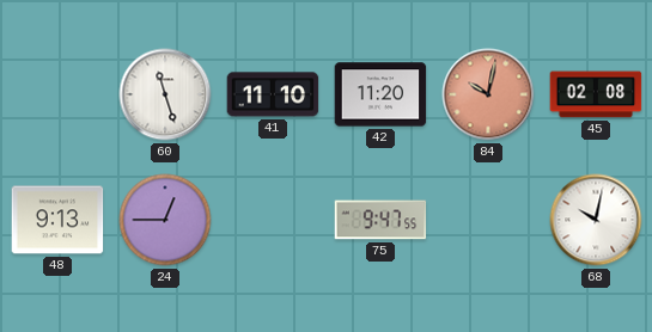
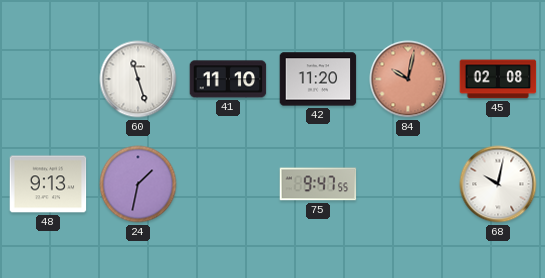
24: 12:45 -> 1:32 (138, 184)
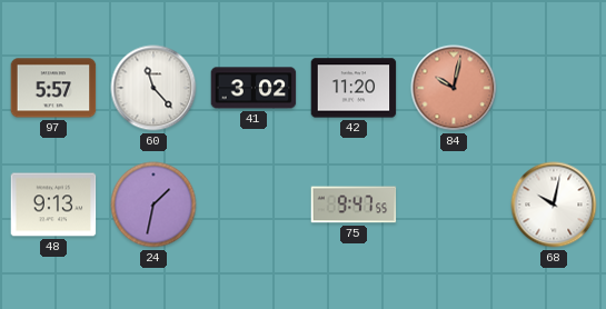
97: none -> 5:57 (53, 88)
60: 11:27 -> 11:23 (153, 88)
41: 11:10 -> 3:02 (254, 88)
45: 02:08 -> none (498, 79)
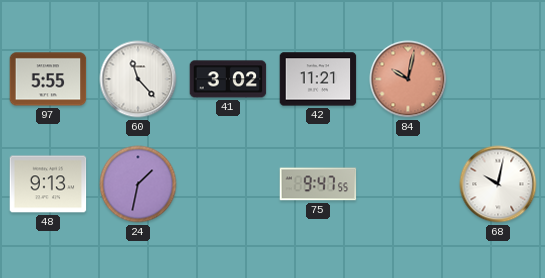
97: 5:57 -> 5:55 (48, 79)
42: 11:20 -> 11:21 (318, 79)
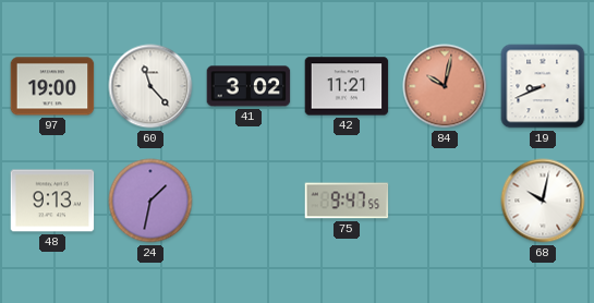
97: 5:55 -> 19:00 (52, 86)
19: none -> 8:41 (543, 86)
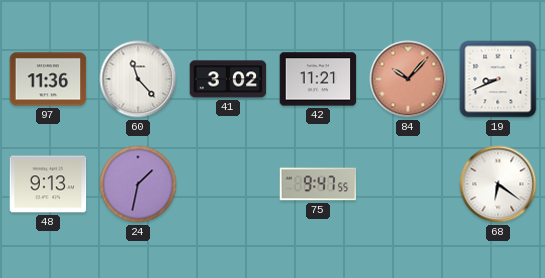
97: 19:00 -> 11:36 (48, 79)
84: 10:02 -> 10:07 (408, 79)
68: 10:02 -> 6:21 (498, 184)
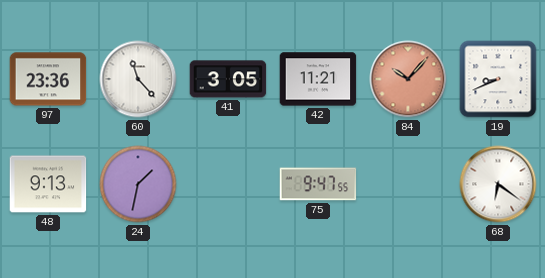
97: 11:36 -> 23:36 (48, 79)
41: 3:02 -> 3:05 (228, 79)
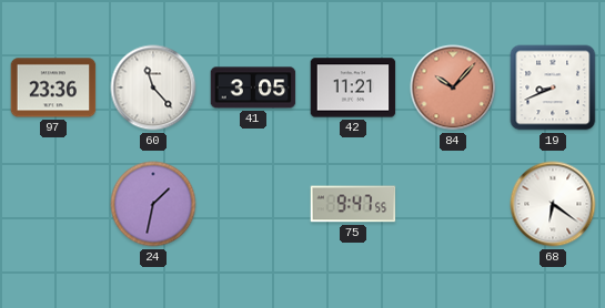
48: 9:13 -> none (48, 184)
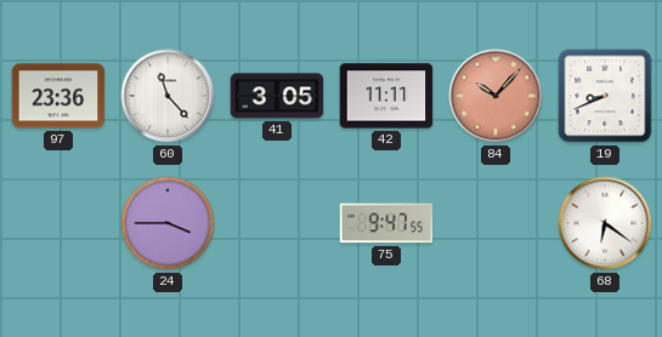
42: 11:21 -> 11:11 (386, 96)
24: 1:32 -> 3:45 (168, 223)
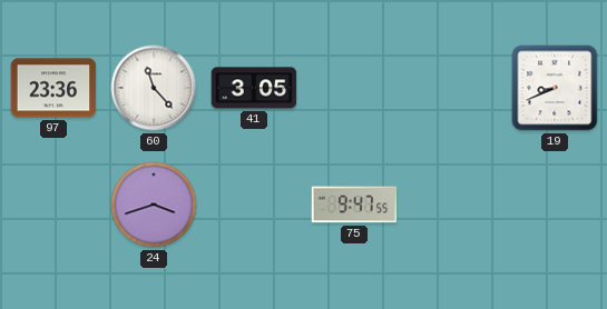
42: 11:11 -> none (386, 96)
84: 10:07 -> none (496, 96)
24: 3:45 -> 3:42 (154, 205)
68: 6:21 -> none (605, 223)
